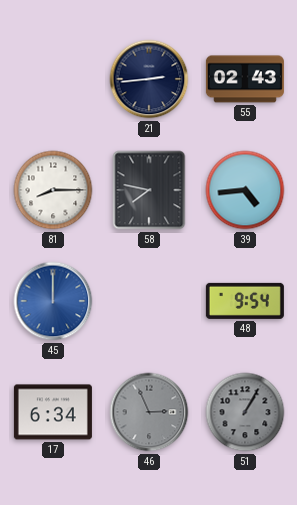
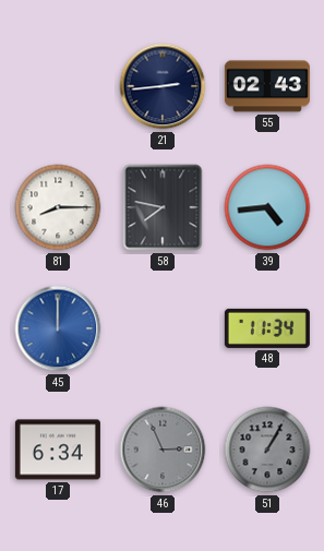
48: 9:54 -> 11:34 (267, 328)
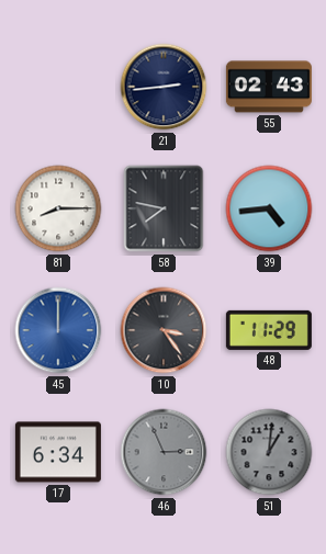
10: none -> 3:24 (164, 330)
48: 11:34 -> 11:29 (269, 330)
51: 1:05 -> 1:01 (269, 452)
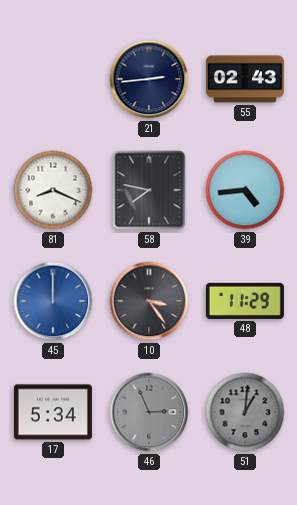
81: 8:15 -> 8:19 (53, 190)
17: 6:34 -> 5:34 (53, 412)
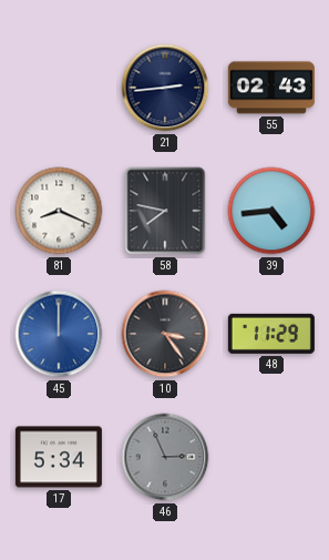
51: 1:01 -> none (245, 412)
